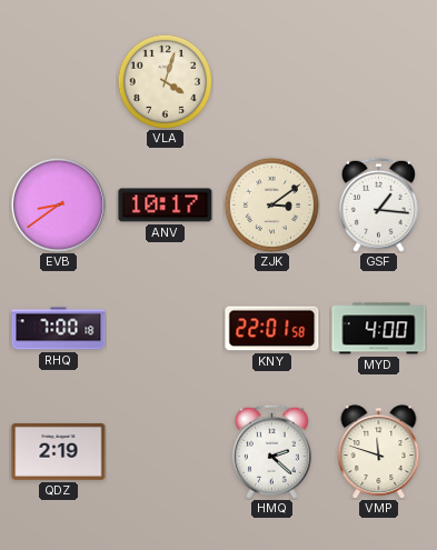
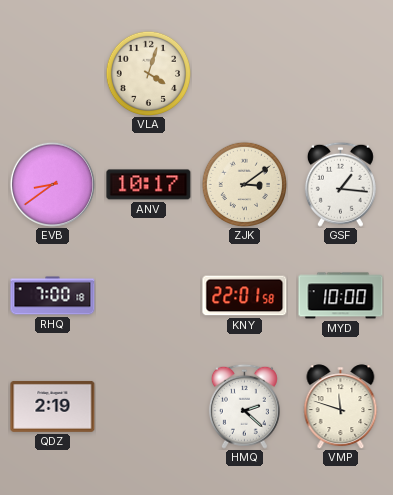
MYD: 4:00 -> 10:00 (341, 296)
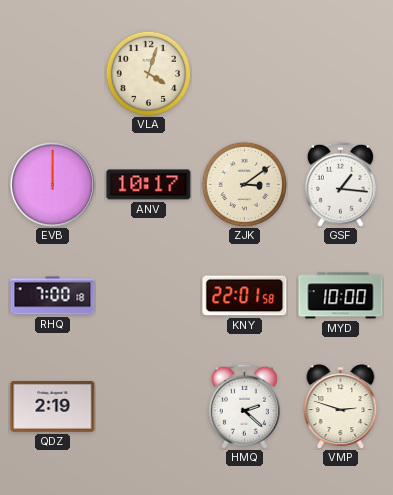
EVB: 8:39 -> 12:00 (52, 184)
VMP: 11:48 -> 2:48 (341, 407)
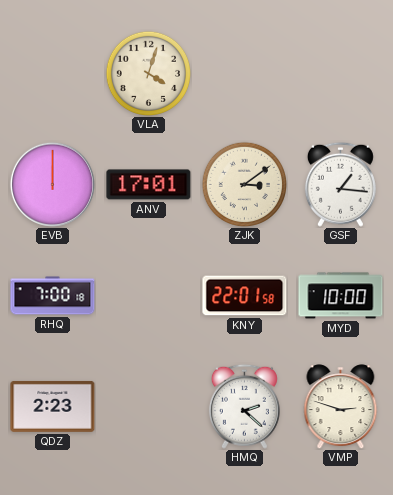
ANV: 10:17 -> 17:01 (149, 185)
QDZ: 2:19 -> 2:23 (53, 406)
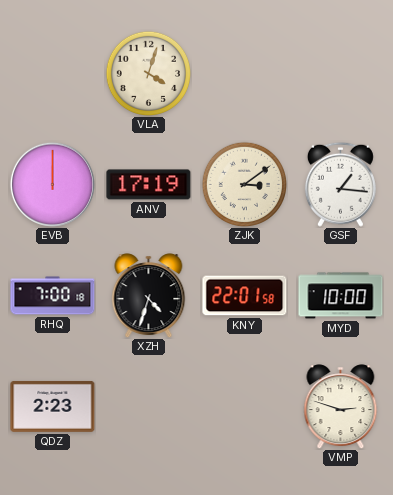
ANV: 17:01 -> 17:19 (149, 185)
XZH: none -> 4:33 (149, 296)
HMQ: 2:22 -> none (244, 406)
